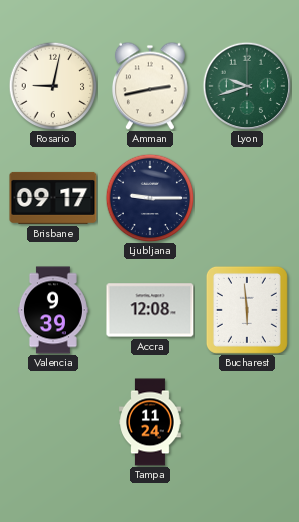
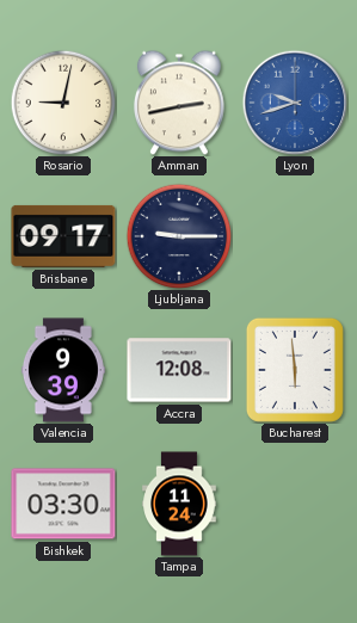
Lyon dial: green -> blue (295, 103)
Bishkek: none -> 03:30 (63, 504)
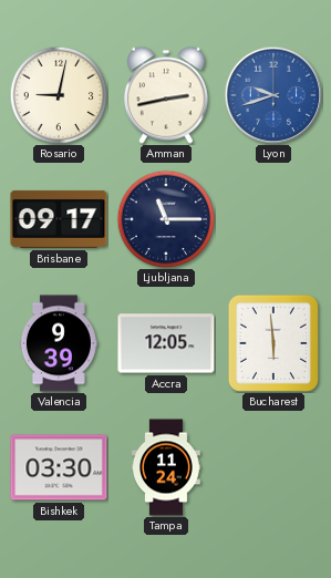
Ljubljana: 9:15 -> 11:15 (166, 219)
Accra: 12:08 -> 12:05 (166, 343)
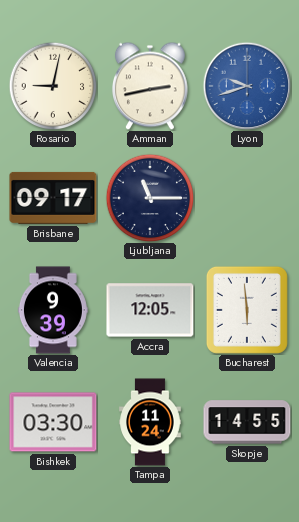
Skopje: none -> 14:55 (247, 422)
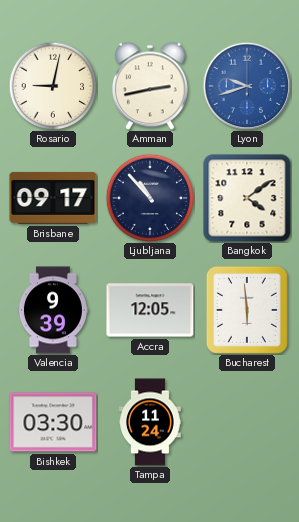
Ljubljana: 11:15 -> 10:53 (150, 198)
Bangkok: none -> 4:09 (247, 198)
Skopje: 14:55 -> none (247, 422)
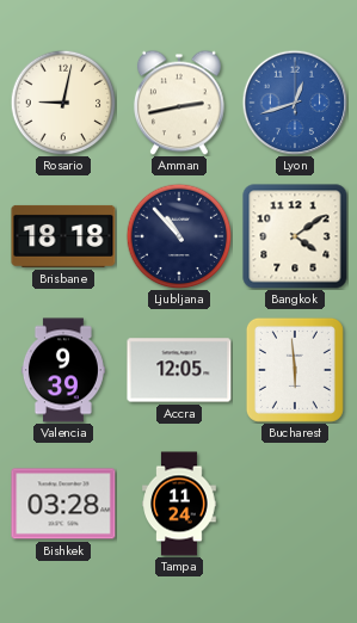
Lyon: 9:42 -> 12:42 (295, 103)
Brisbane: 09:17 -> 18:18 (63, 236)
Bishkek: 03:30 -> 03:28 (63, 504)
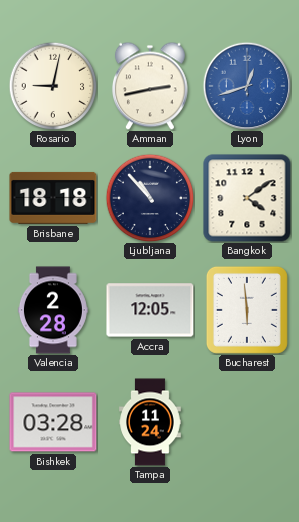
Valencia: 9:39 -> 2:28 (53, 310)
